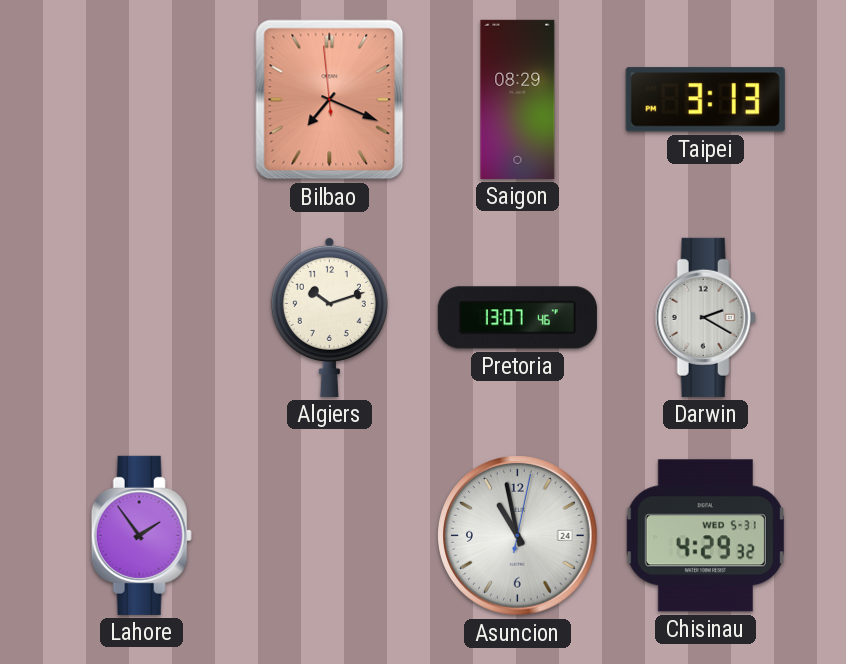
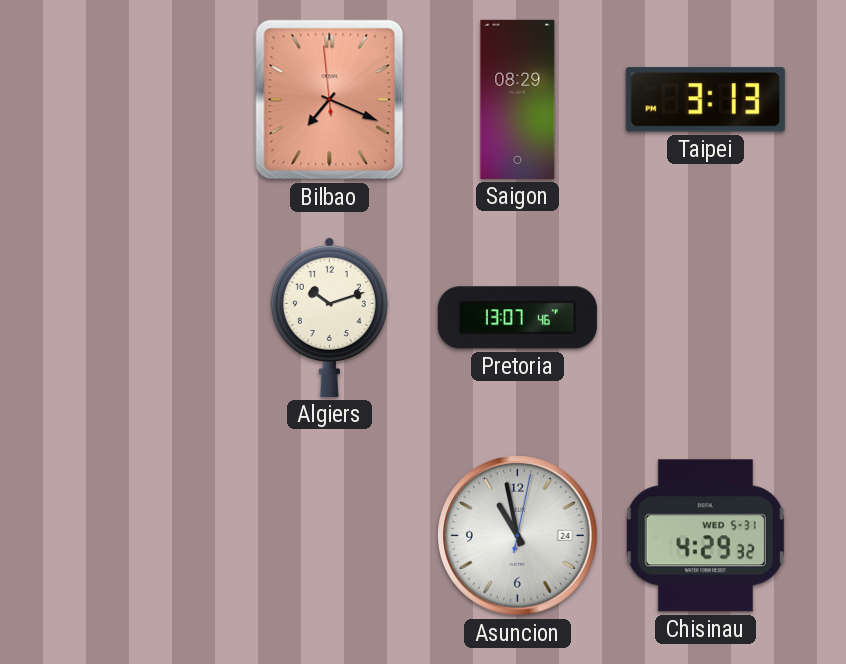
Darwin: 2:20 -> none (705, 317)
Lahore: 1:54 -> none (141, 535)
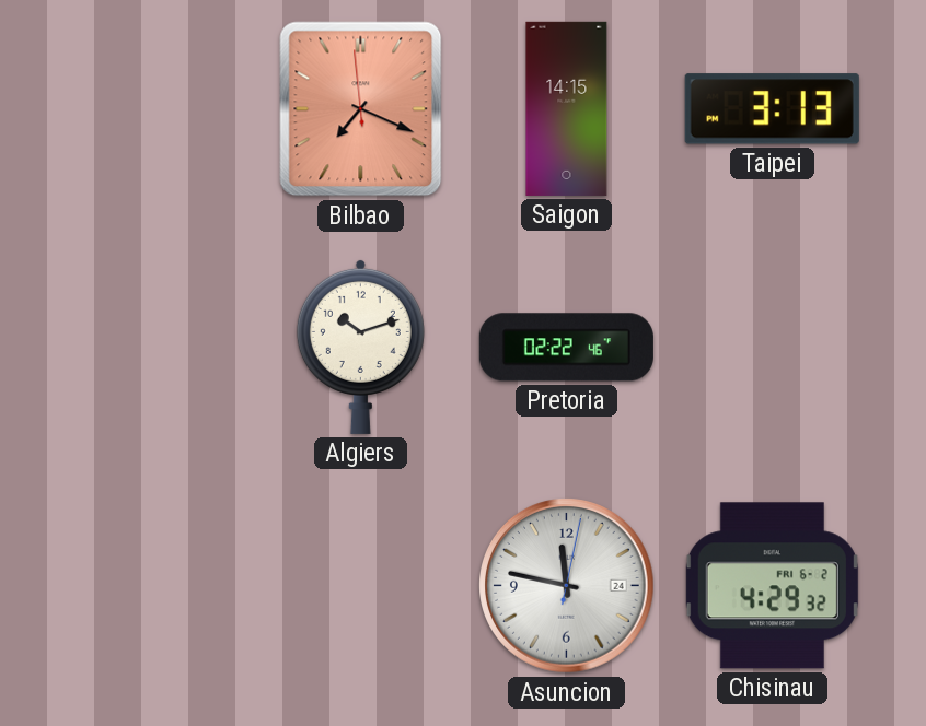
Saigon: 08:29 -> 14:15 (567, 108)
Pretoria: 13:07 -> 02:22 (566, 348)
Asuncion: 10:58 -> 11:47 (567, 586)
Chisinau date: WED 5-31 -> FRI 6-2 (772, 586)
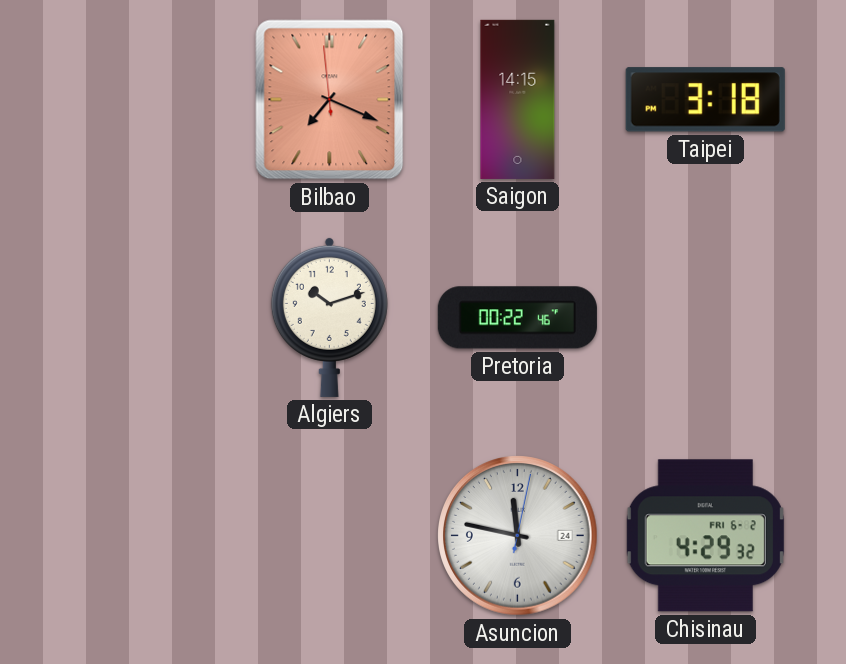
Taipei: 3:13 -> 3:18 (705, 100)
Pretoria: 02:22 -> 00:22 (517, 318)
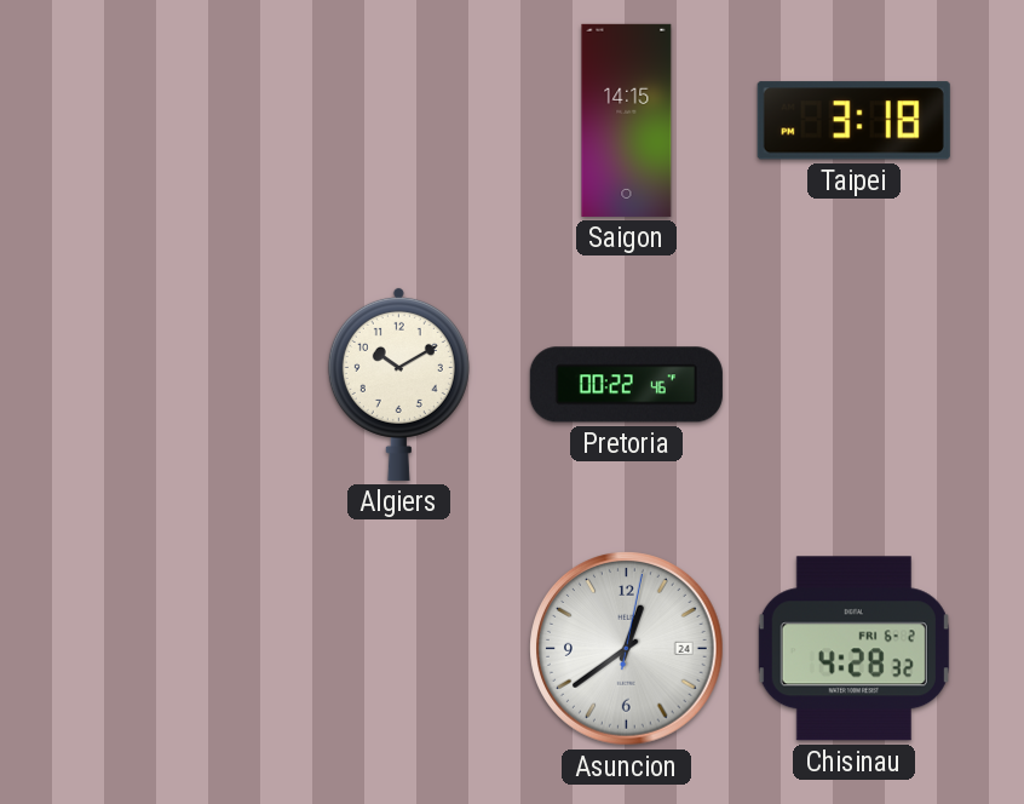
Bilbao: 7:18 -> none (330, 100)
Algiers: 10:12 -> 10:10 (398, 384)
Asuncion: 11:47 -> 12:39 (627, 649)
Chisinau: 4:29 -> 4:28 (853, 649)
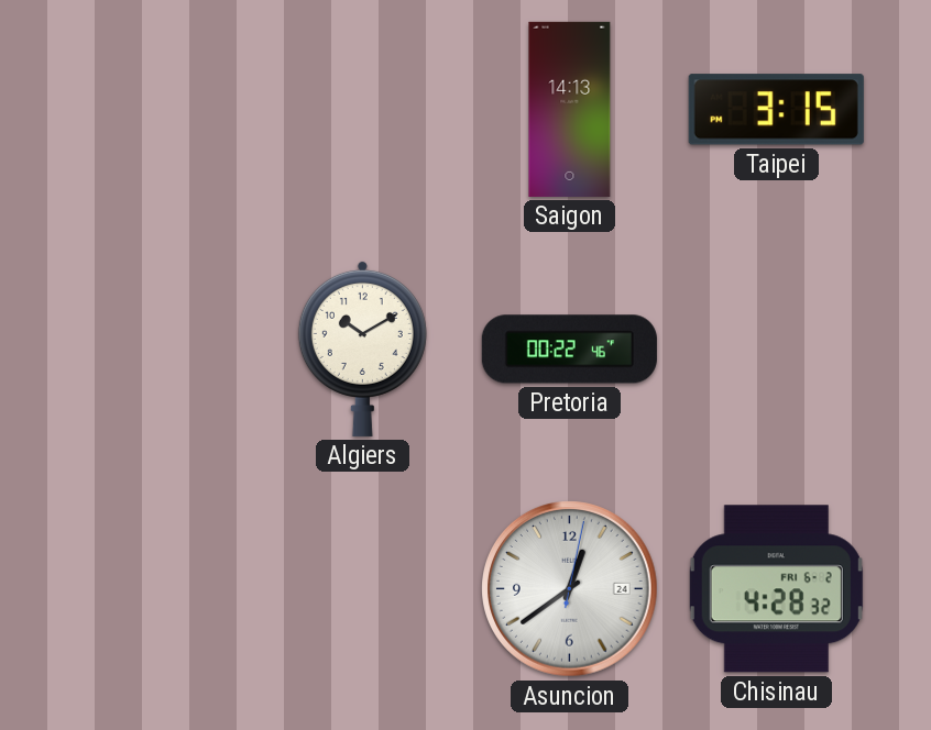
Saigon: 14:15 -> 14:13 (570, 109)
Taipei: 3:18 -> 3:15 (776, 110)
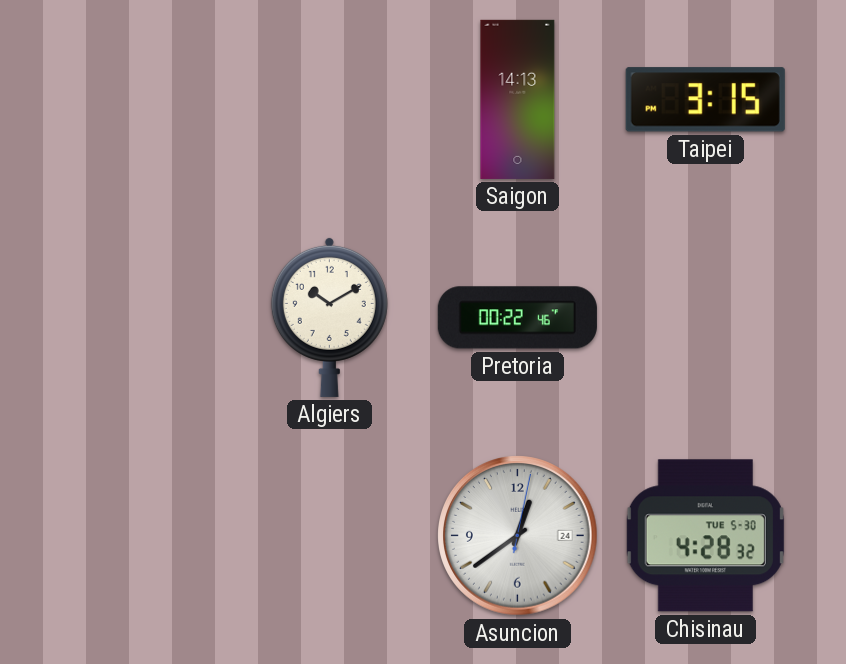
Chisinau date: FRI 6-2 -> TUE 5-30 (705, 536)
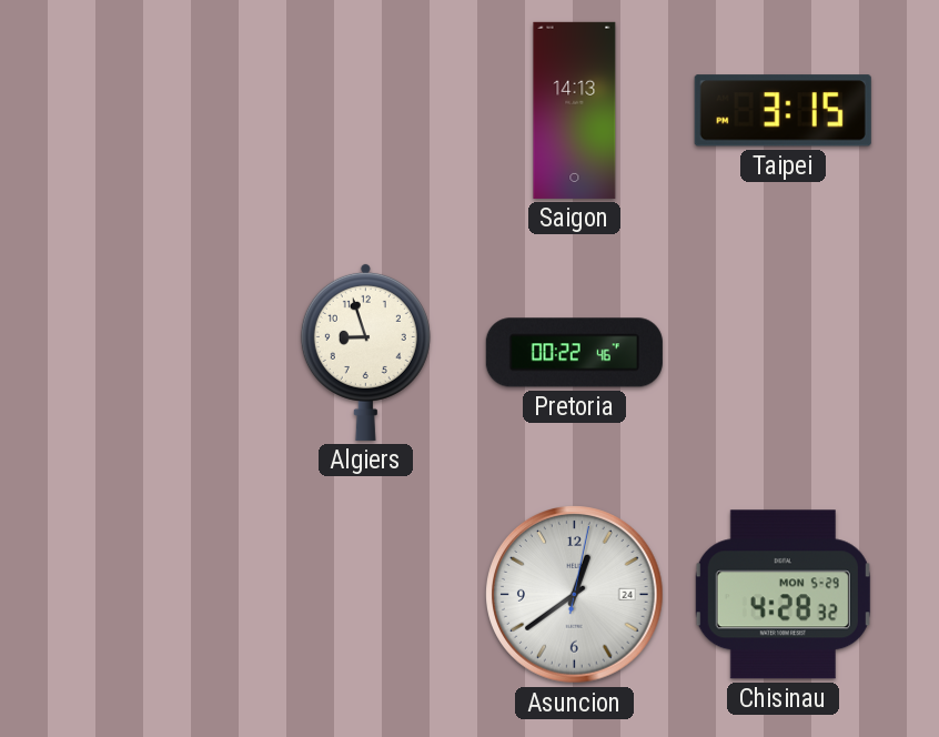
Algiers: 10:10 -> 8:57 (365, 352)
Chisinau date: TUE 5-30 -> MON 5-29 (782, 595)
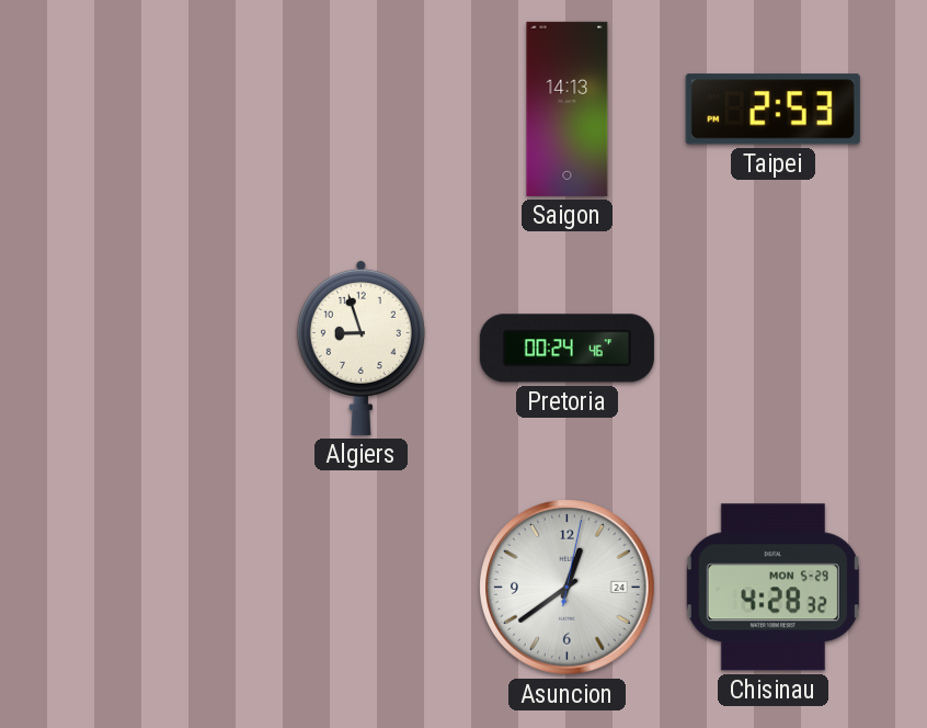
Taipei: 3:15 -> 2:53 (772, 110)
Pretoria: 00:22 -> 00:24 (566, 349)
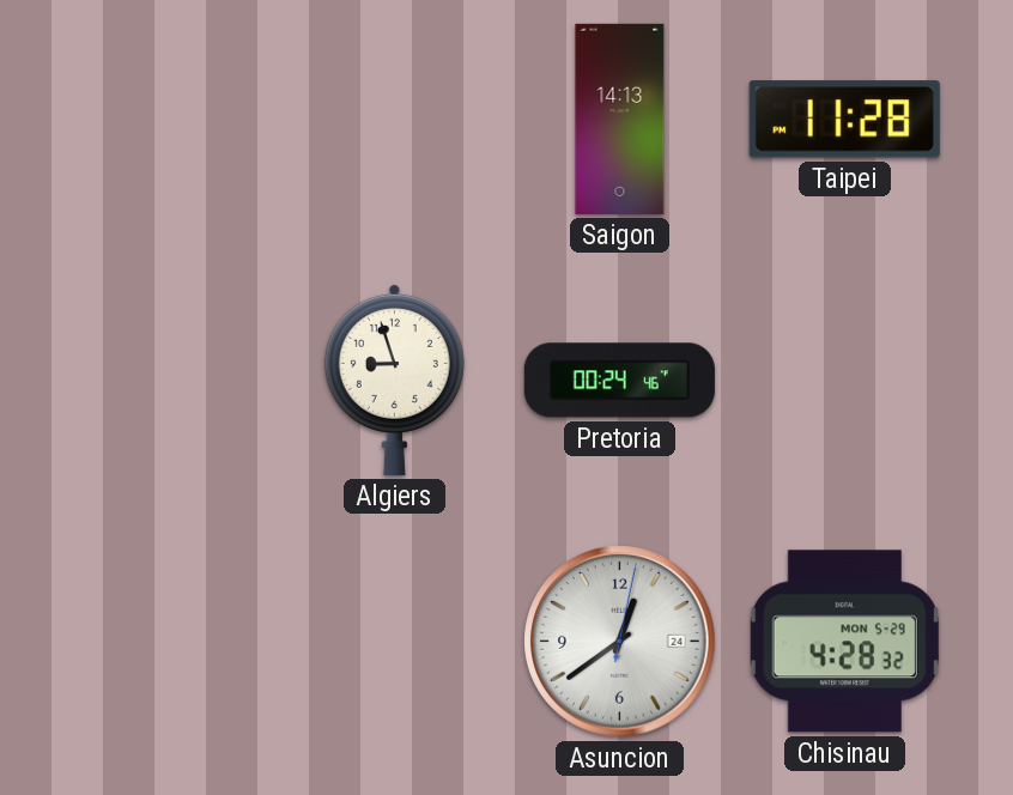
Taipei: 2:53 -> 11:28 (844, 120)
